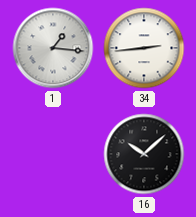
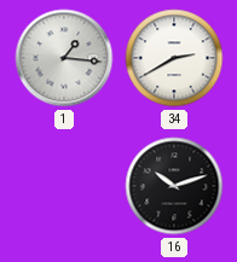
34: 2:44 -> 2:40 (174, 58)
16: 10:08 -> 10:12 (174, 186)
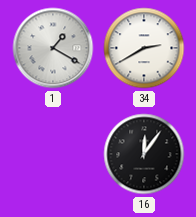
1: 1:16 -> 1:20 (53, 48)
16: 10:12 -> 12:06 (144, 154)
